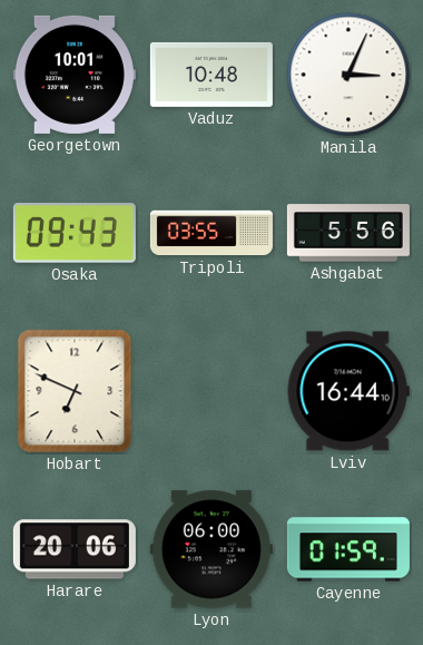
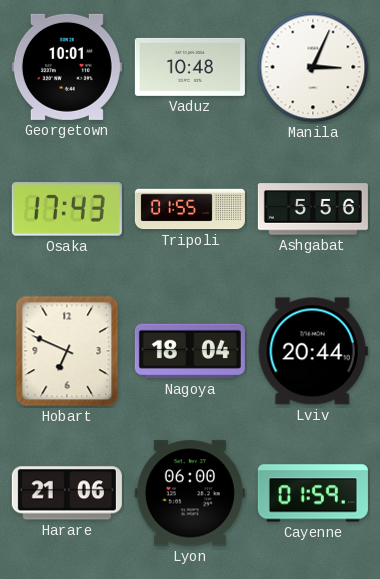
Osaka: 09:43 -> 17:43 (67, 209)
Tripoli: 03:55 -> 01:55 (190, 209)
Nagoya: none -> 18:04 (190, 351)
Lviv: 16:44 -> 20:44 (313, 351)
Harare: 20:06 -> 21:06 (67, 493)
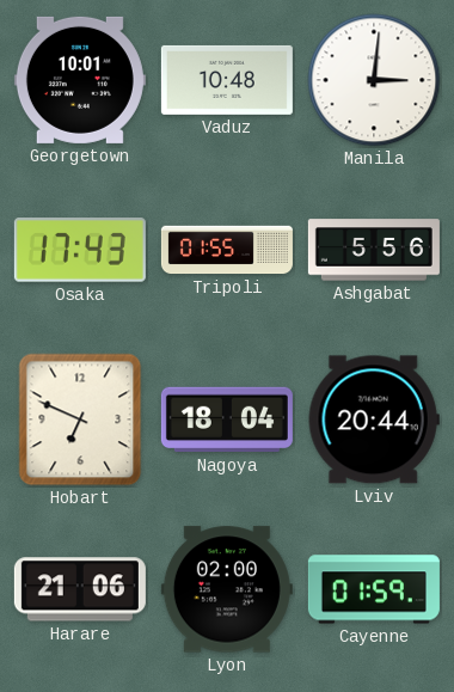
Manila: 3:04 -> 3:01 (374, 80)
Lyon: 06:00 -> 02:00 (227, 589)
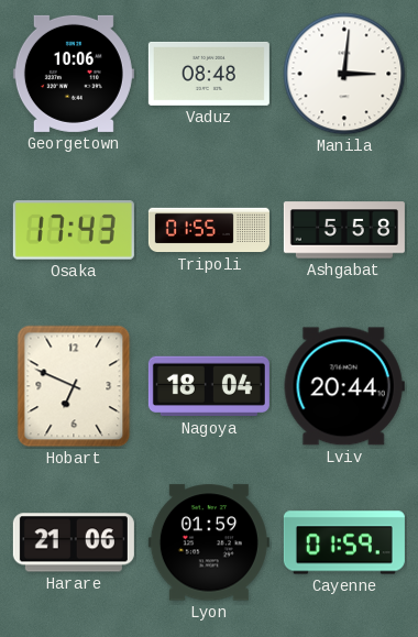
Georgetown: 10:01 -> 10:06 (74, 74)
Vaduz: 10:48 -> 08:48 (209, 74)
Ashgabat: 5:56 -> 5:58 (344, 230)
Lyon: 02:00 -> 01:59 (209, 542)
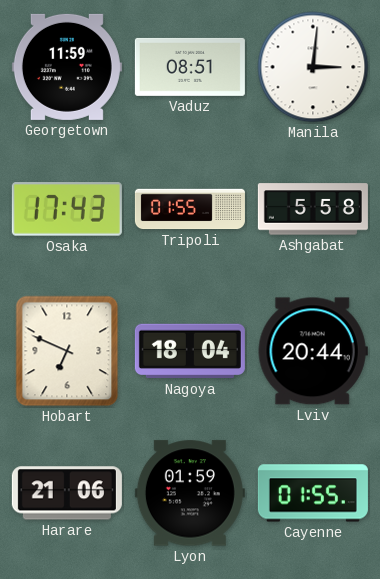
Georgetown: 10:06 -> 11:59 (67, 67)
Vaduz: 08:48 -> 08:51 (190, 67)
Cayenne: 01:59 -> 01:55 (313, 493)
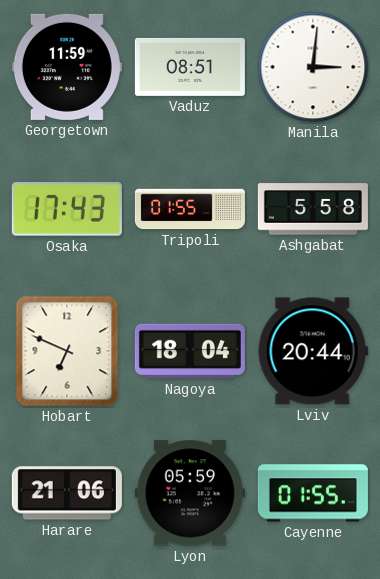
Lyon: 01:59 -> 05:59 (190, 493)
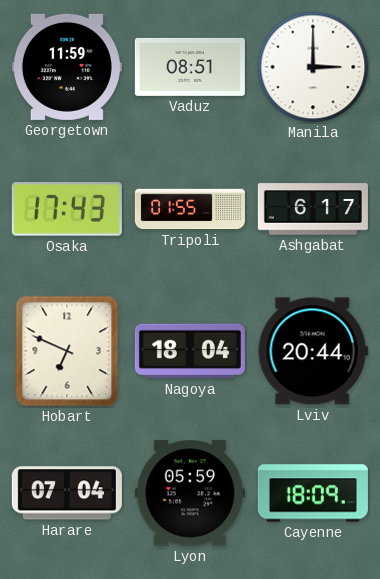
Manila: 3:01 -> 3:00 (313, 67)
Ashgabat: 5:58 -> 6:17 (313, 209)
Harare: 21:06 -> 07:04 (67, 493)
Cayenne: 01:55 -> 18:09 (313, 493)
